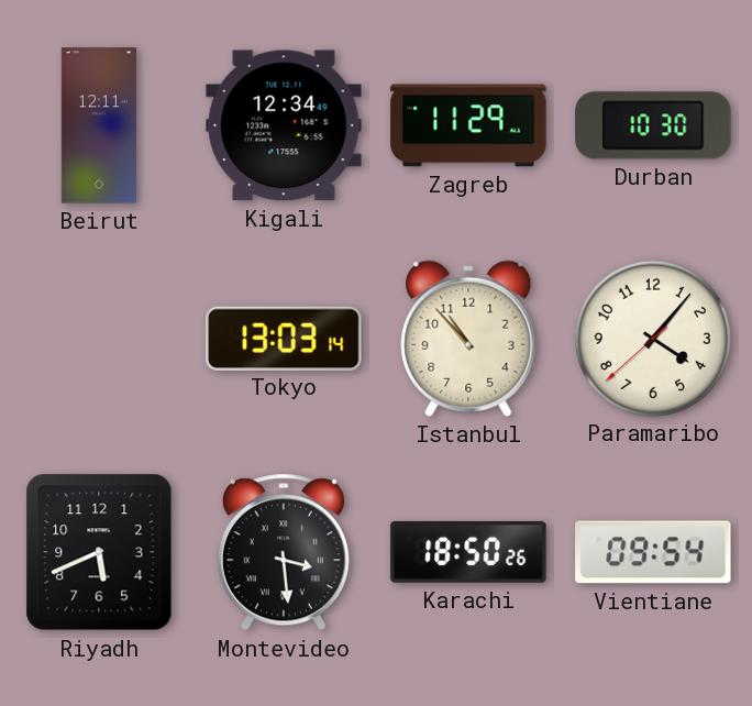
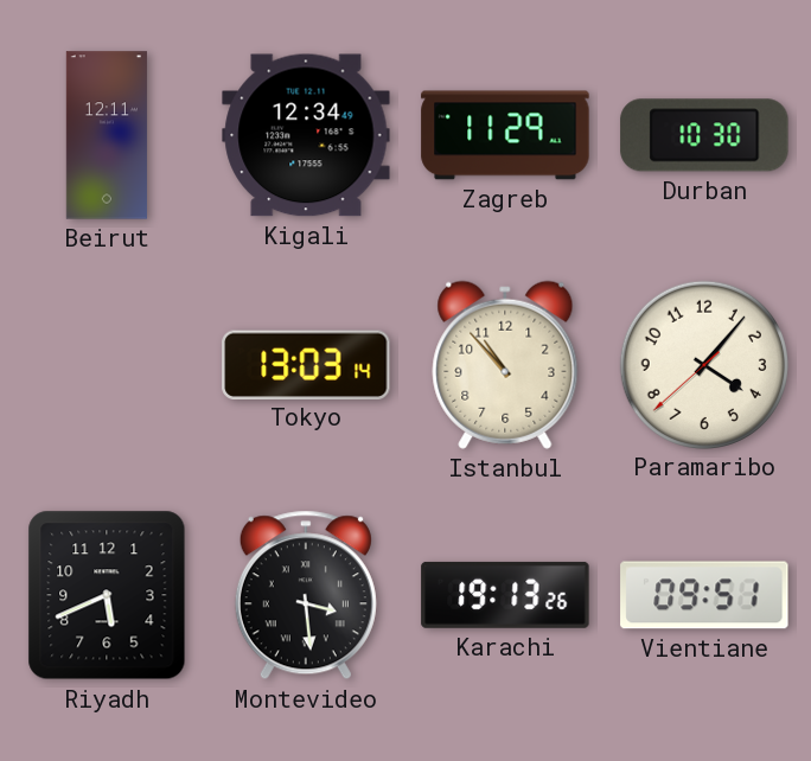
Karachi: 18:50 -> 19:13 (505, 595)
Vientiane: 09:54 -> 09:51 (704, 595)
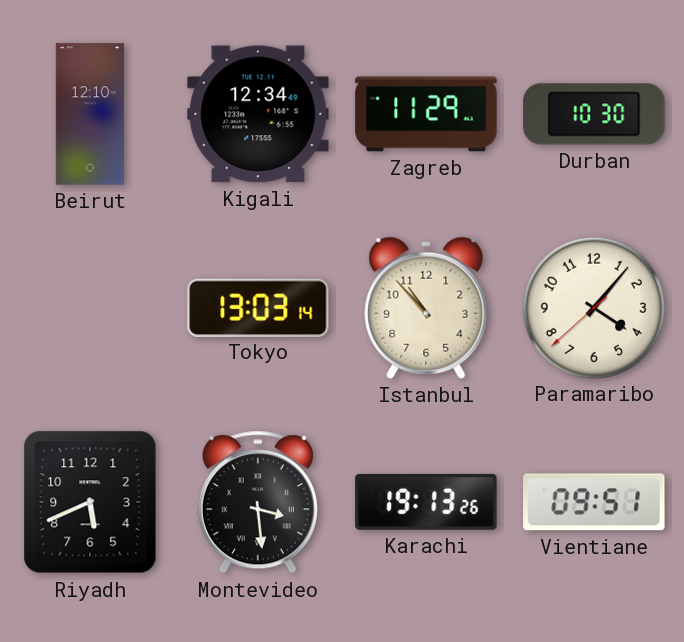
Beirut: 12:11 -> 12:10 (90, 114)
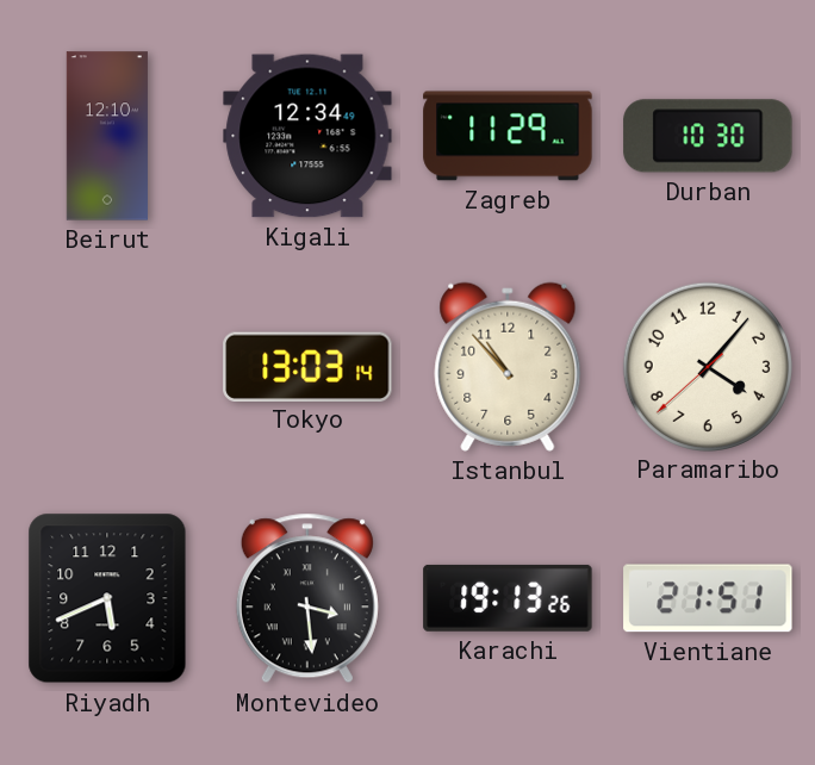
Vientiane: 09:51 -> 21:51 (708, 598)
